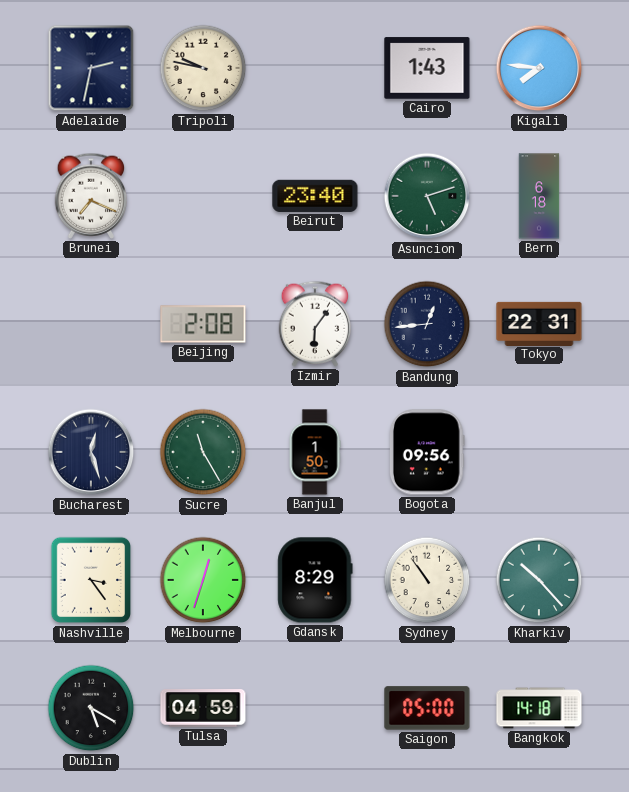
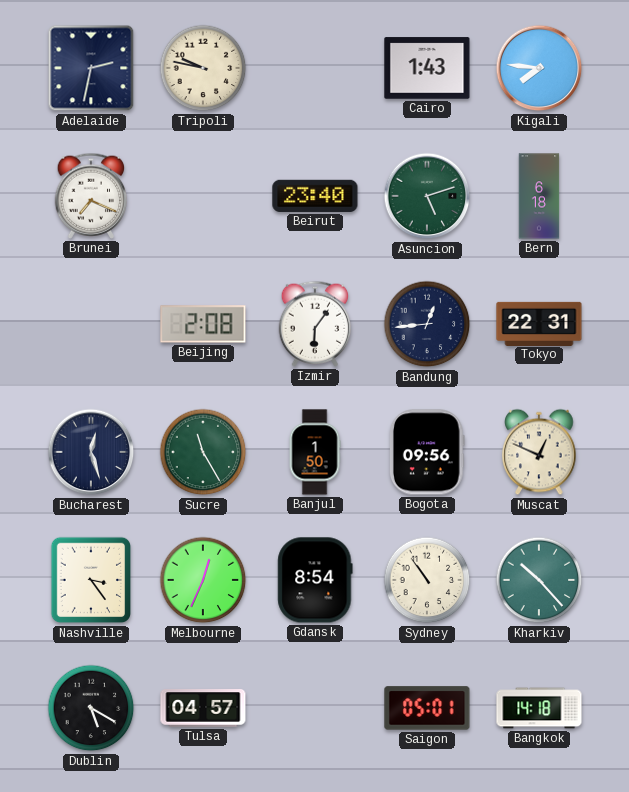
Muscat: none -> 12:49 (539, 452)
Melbourne: 12:33 -> 12:34 (203, 580)
Gdansk: 8:29 -> 8:54 (315, 580)
Tulsa: 04:59 -> 04:57 (203, 708)
Saigon: 05:00 -> 05:01 (427, 708)
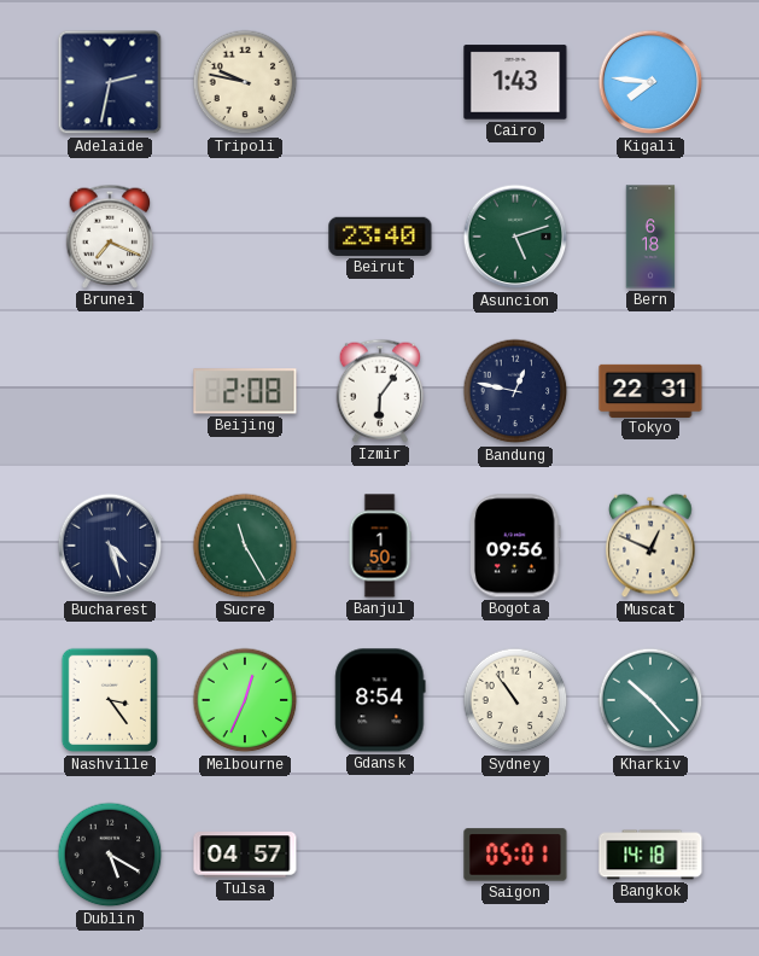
Bandung: 12:44 -> 12:47 (515, 391)
Bucharest: 12:27 -> 4:27 (110, 546)
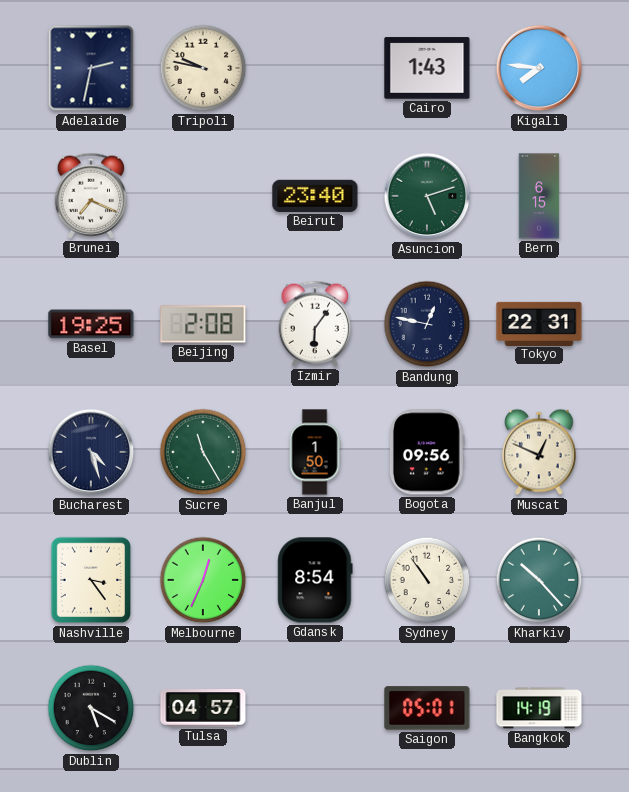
Bern: 6:18 -> 6:15 (539, 196)
Basel: none -> 19:25 (91, 324)
Bangkok: 14:18 -> 14:19 (539, 708)
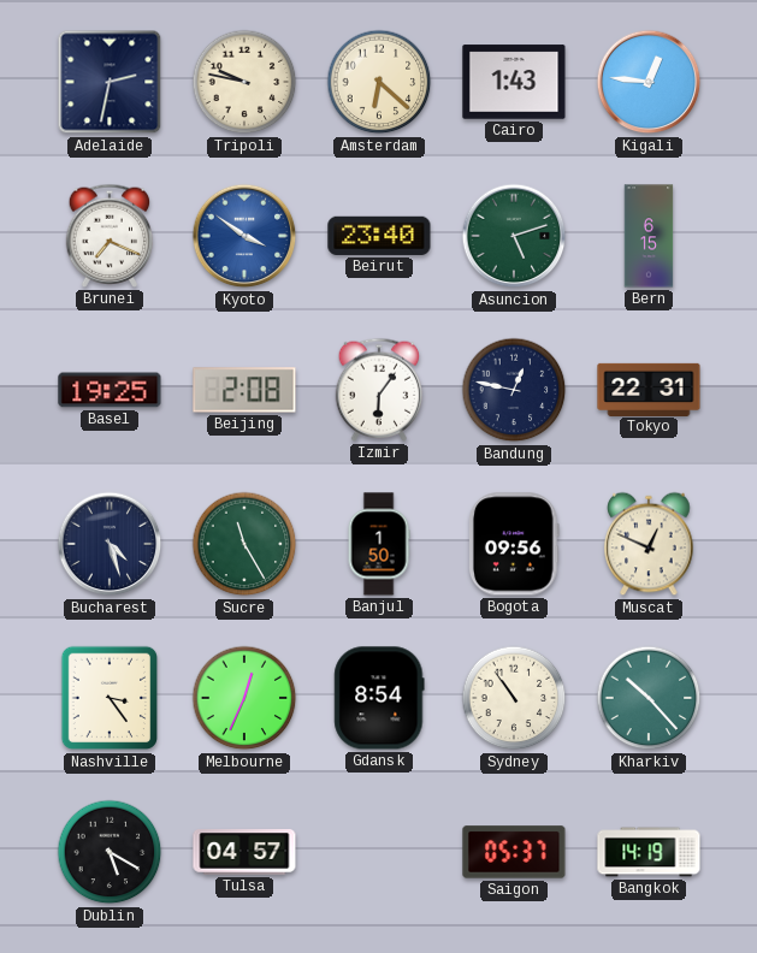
Amsterdam: none -> 6:22 (379, 82)
Kigali: 7:46 -> 12:46 (649, 82)
Kyoto: none -> 3:51 (244, 236)
Saigon: 05:01 -> 05:37 (514, 852)
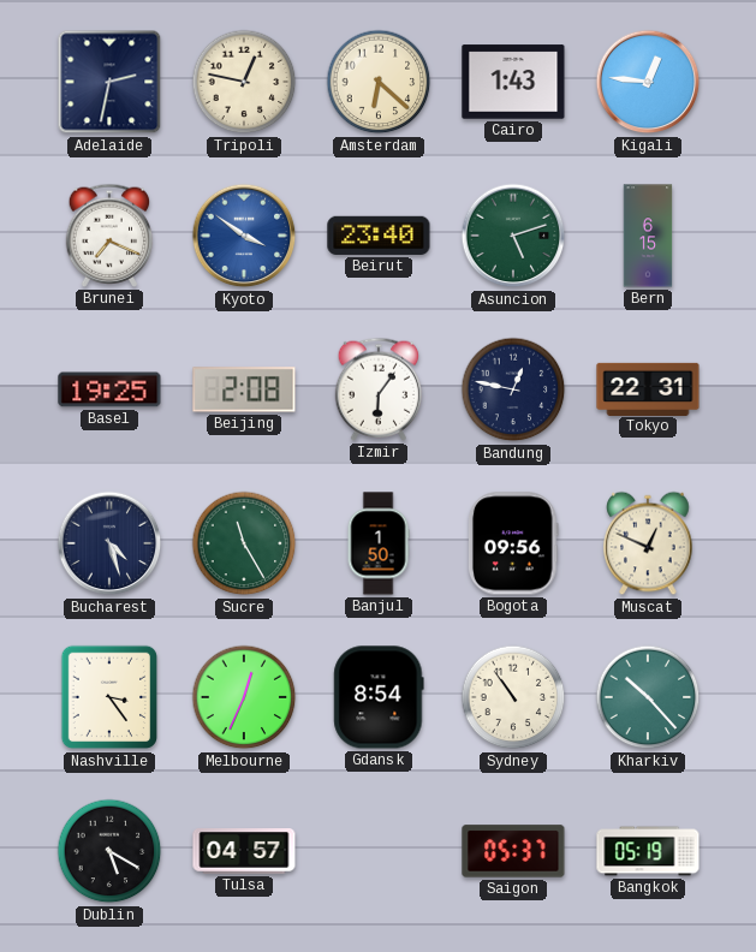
Tripoli: 9:47 -> 12:47 (244, 82)
Bangkok: 14:19 -> 05:19 (648, 851)
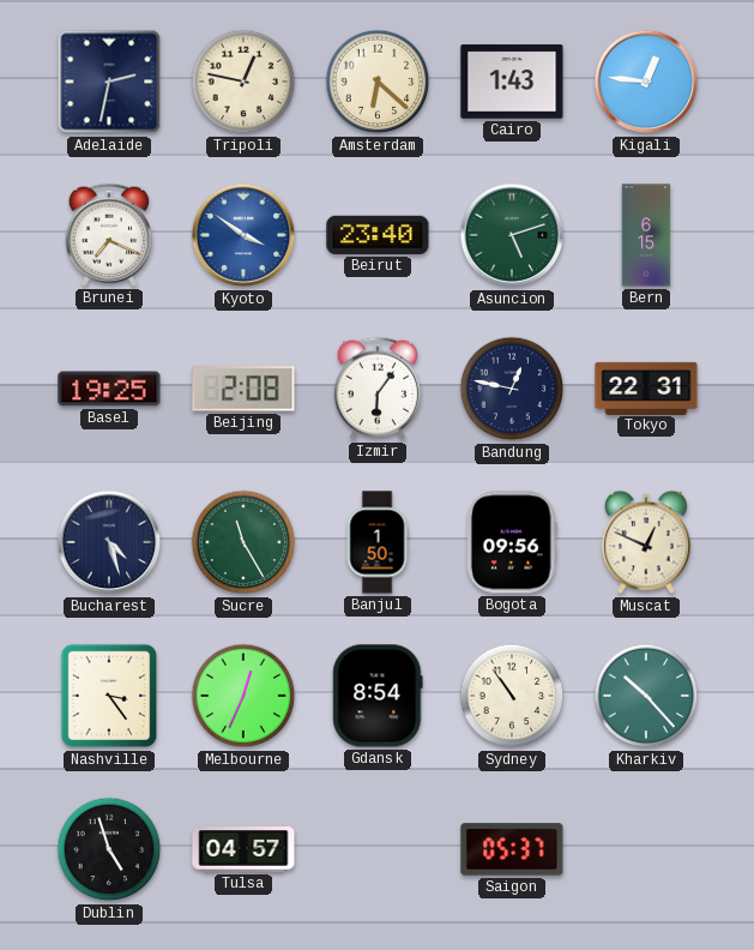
Dublin: 5:20 -> 4:57 (109, 849)
Bangkok: 05:19 -> none (648, 851)
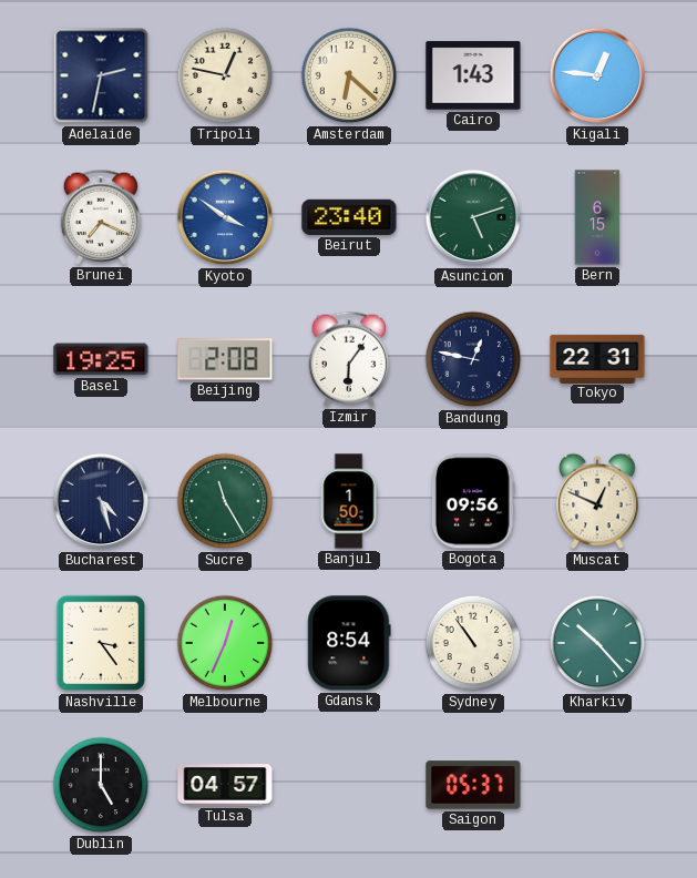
Dublin: 4:57 -> 5:00 (101, 785)
